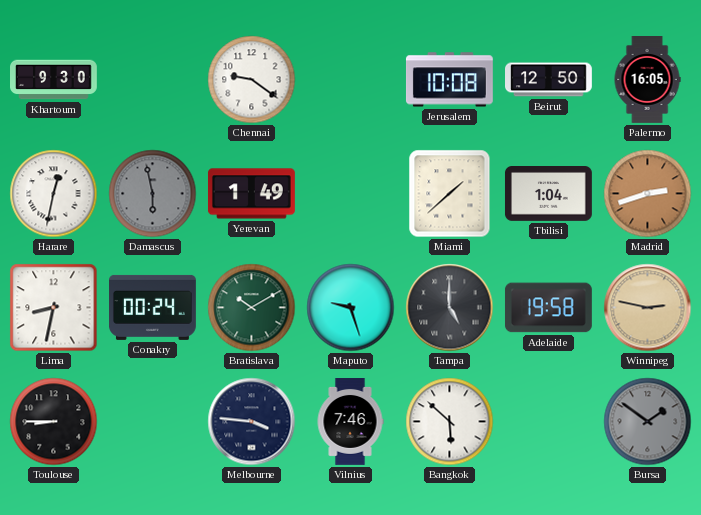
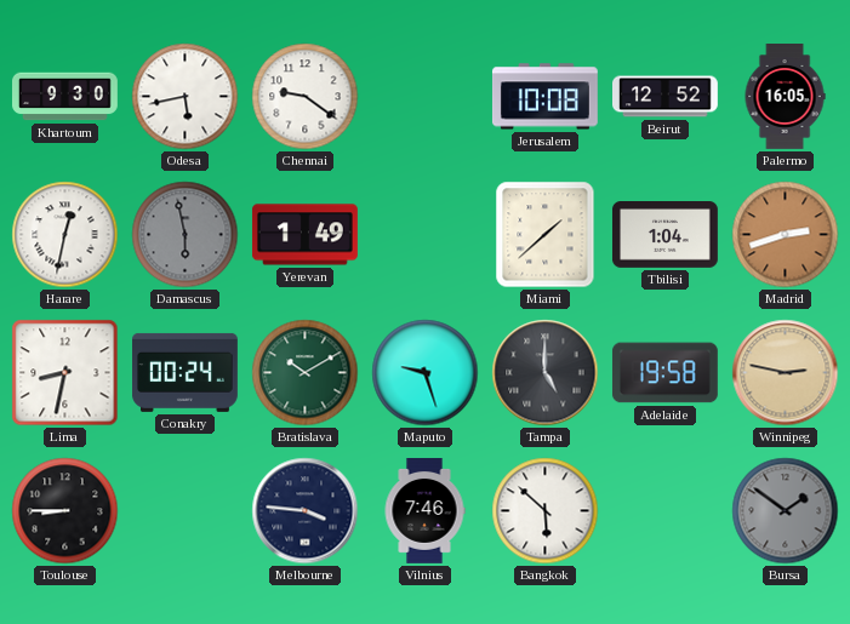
Odesa: none -> 5:43 (186, 97)
Beirut: 12:50 -> 12:52 (666, 97)
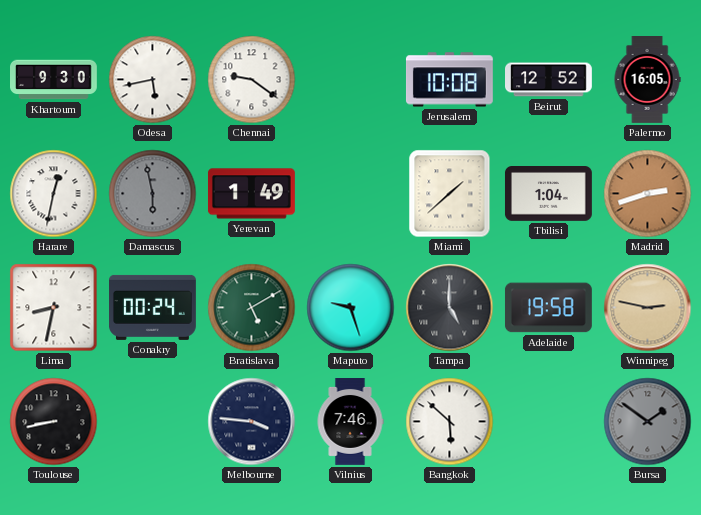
Bratislava: 10:10 -> 5:10 (252, 308)
Toulouse: 8:45 -> 8:43 (54, 422)
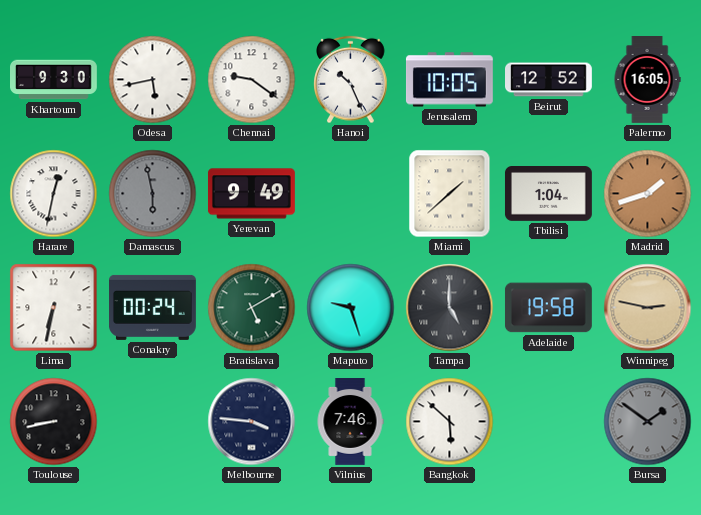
Hanoi: none -> 10:26 (351, 80)
Jerusalem: 10:08 -> 10:05 (449, 80)
Yerevan: 1:49 -> 9:49 (251, 194)
Madrid: 2:42 -> 1:42 (648, 194)
Lima: 8:32 -> 6:32 (54, 308)
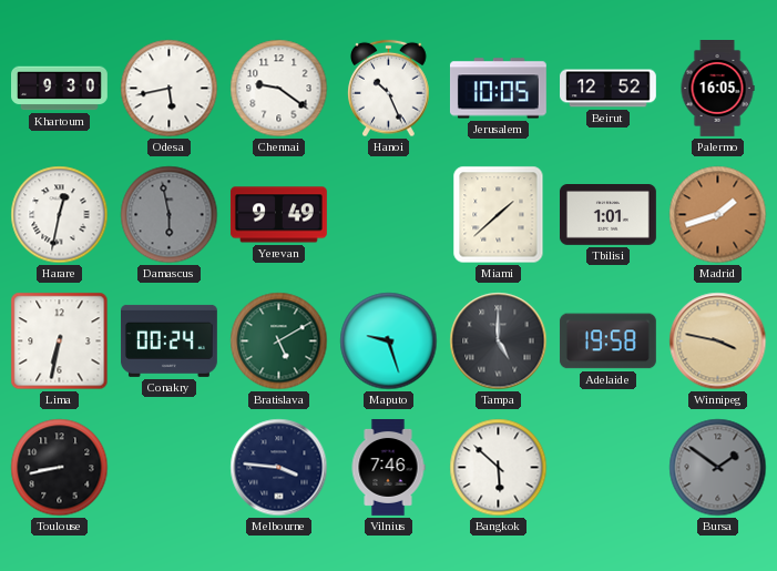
Tbilisi: 1:04 -> 1:01 (607, 215)
Winnipeg: 2:47 -> 3:47 (718, 341)
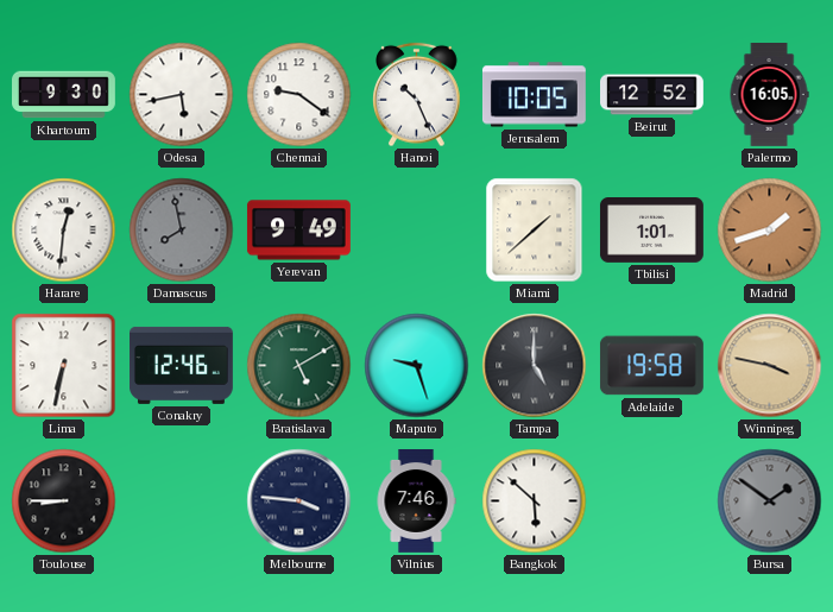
Harare: 12:32 -> 12:31 (64, 231)
Damascus: 5:58 -> 7:58 (182, 231)
Conakry: 00:24 -> 12:46 (182, 365)
Toulouse: 8:43 -> 8:45 (64, 501)
